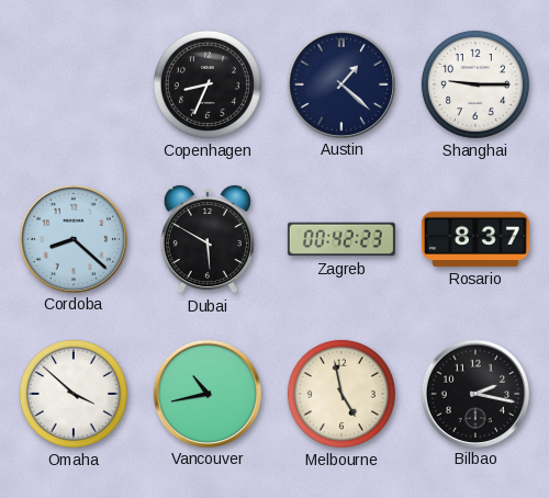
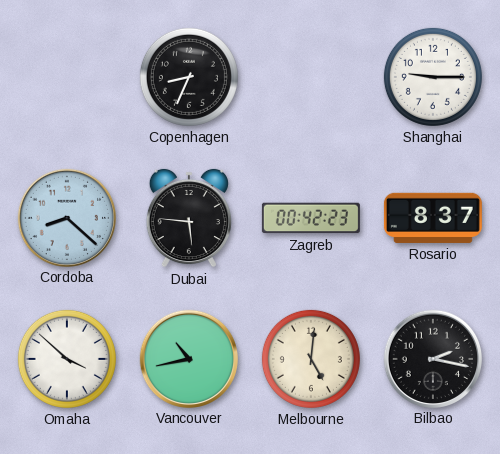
Austin: 1:22 -> none (340, 83)
Dubai: 5:50 -> 5:46 (189, 218)
Melbourne: 4:58 -> 5:01 (311, 359)
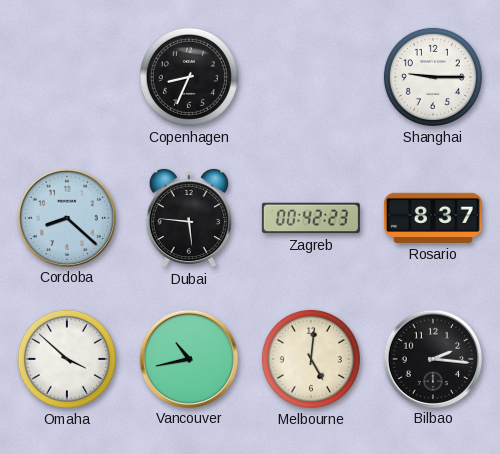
Bilbao: 2:17 -> 2:16 (432, 358)
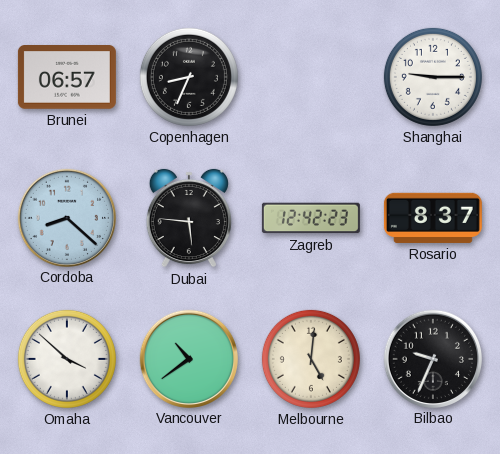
Brunei: none -> 06:57 (67, 78)
Zagreb: 00:42 -> 12:42 (311, 218)
Vancouver: 10:43 -> 10:39 (188, 358)
Bilbao: 2:16 -> 9:34 (432, 358)
